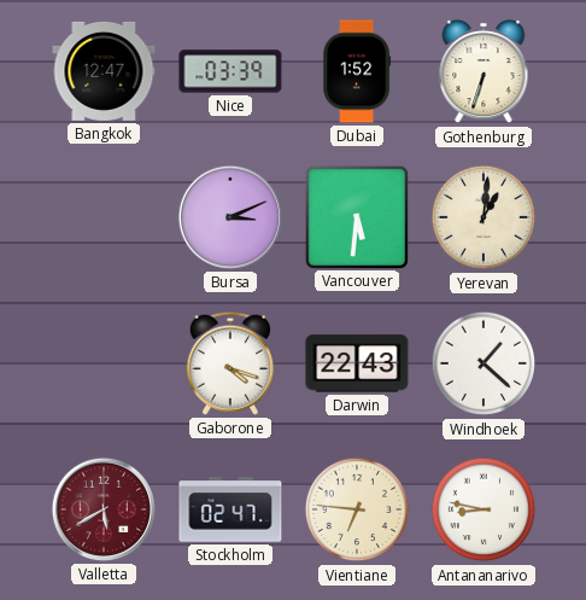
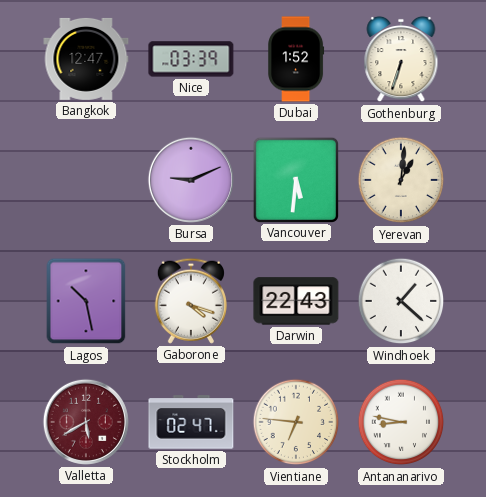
Bursa: 3:11 -> 9:11 (191, 180)
Lagos: none -> 10:28 (86, 301)
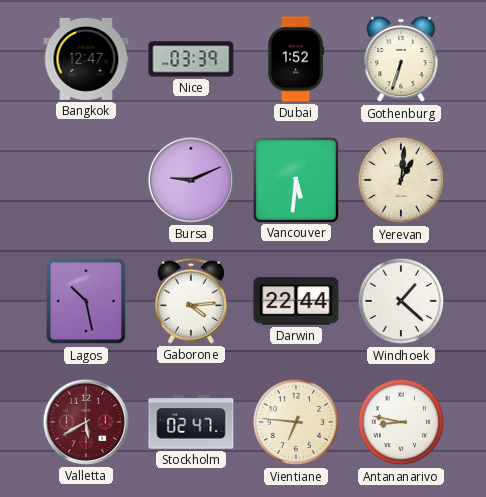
Gaborone: 4:18 -> 4:14 (191, 301)
Darwin: 22:43 -> 22:44 (296, 301)
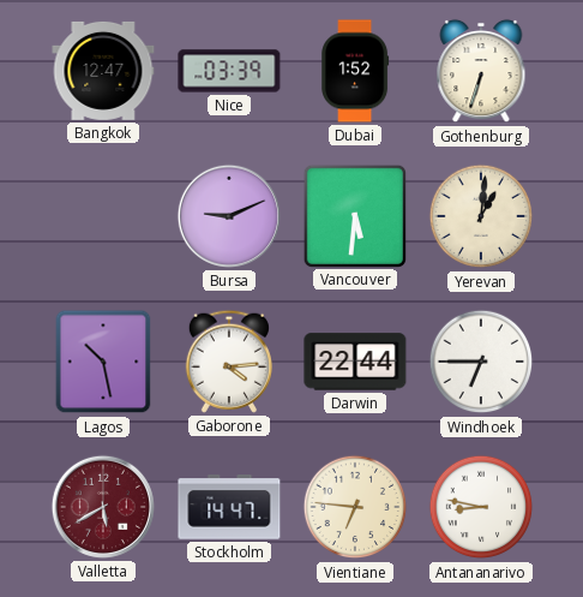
Windhoek: 1:22 -> 6:45 (481, 362)
Stockholm: 02:47 -> 14:47 (229, 507)
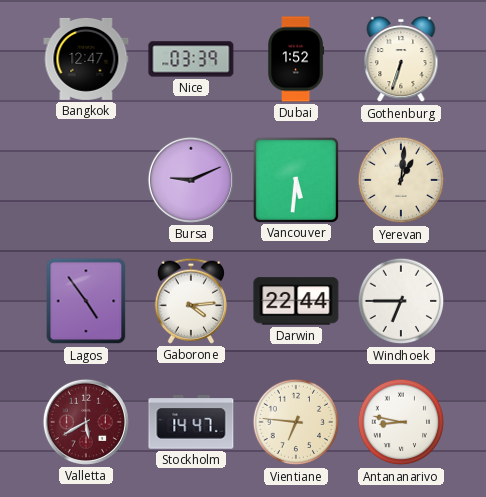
Lagos: 10:28 -> 4:54 (86, 301)
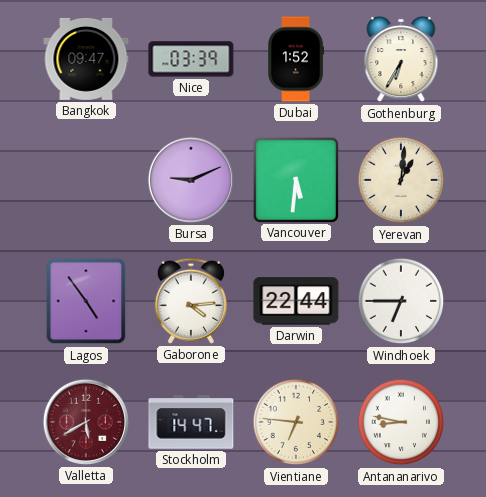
Bangkok: 12:47 -> 09:47 (86, 59)
Gothenburg: 6:33 -> 6:35 (401, 59)
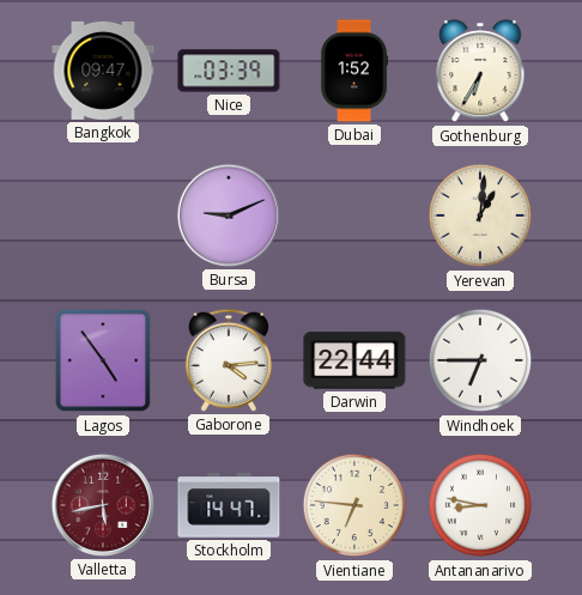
Vancouver: 5:31 -> none (295, 179)
Valletta: 5:40 -> 5:43 (103, 505)
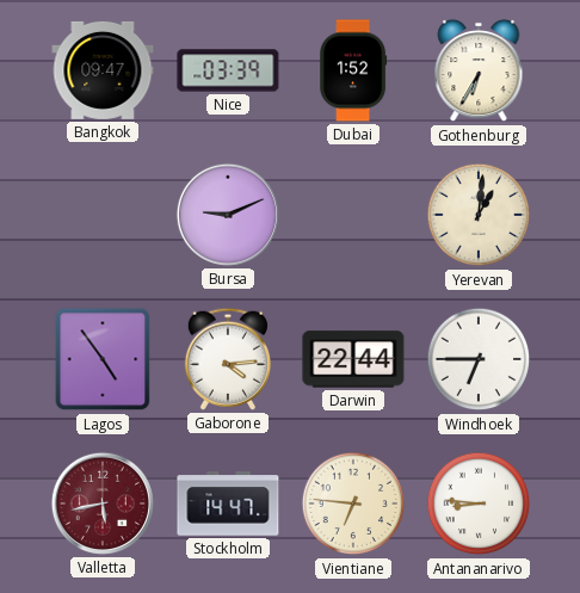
Antananarivo: 8:47 -> 8:46 (479, 504)
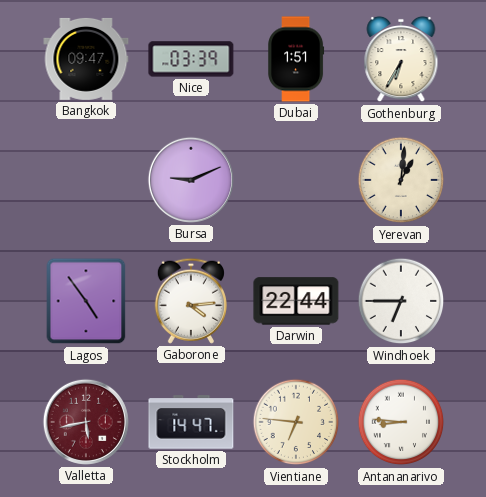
Dubai: 1:52 -> 1:51 (296, 59)
